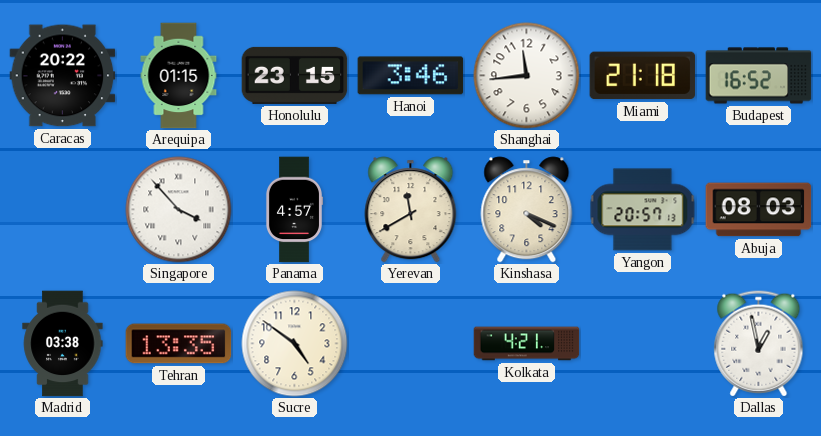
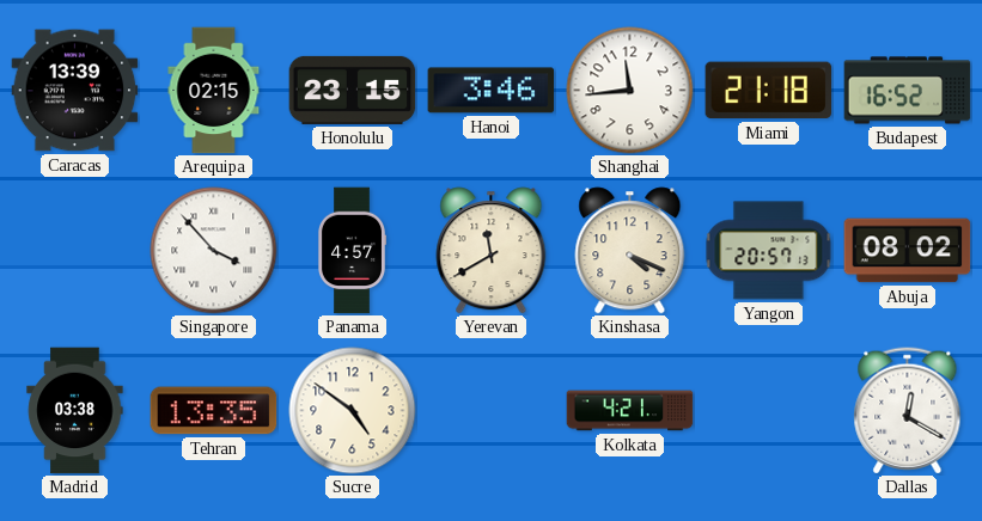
Caracas: 20:22 -> 13:39 (75, 91)
Arequipa: 01:15 -> 02:15 (214, 91)
Abuja: 08:03 -> 08:02 (908, 251)
Dallas: 12:58 -> 12:20 (908, 411)
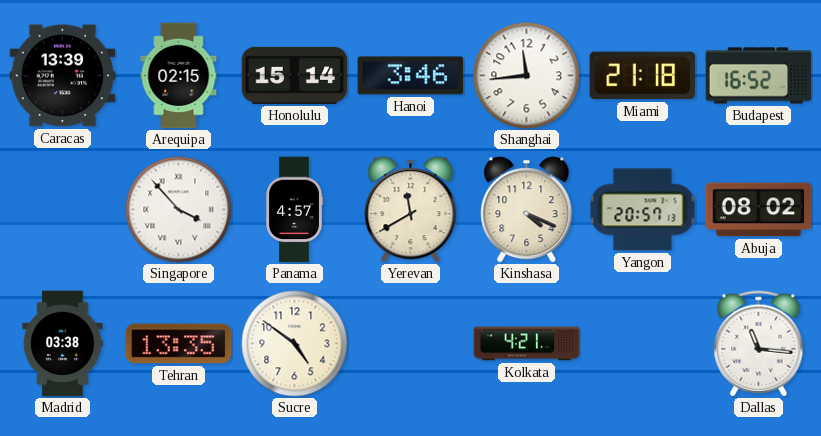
Honolulu: 23:15 -> 15:14 (295, 75)
Dallas: 12:20 -> 11:16 (759, 344)
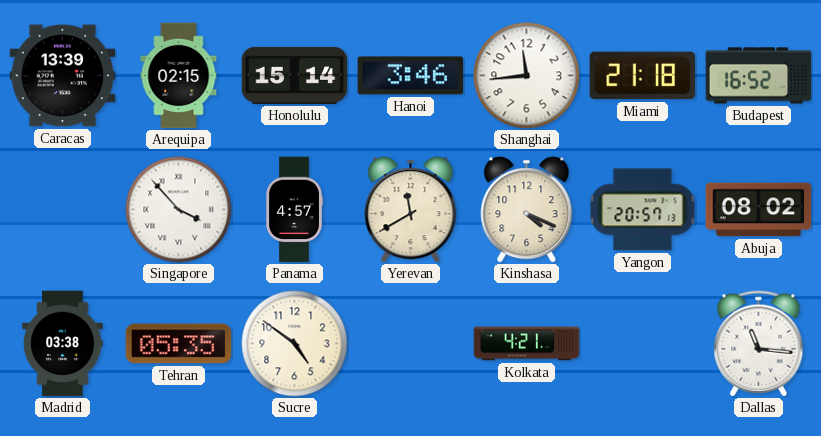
Tehran: 13:35 -> 05:35 (179, 344)
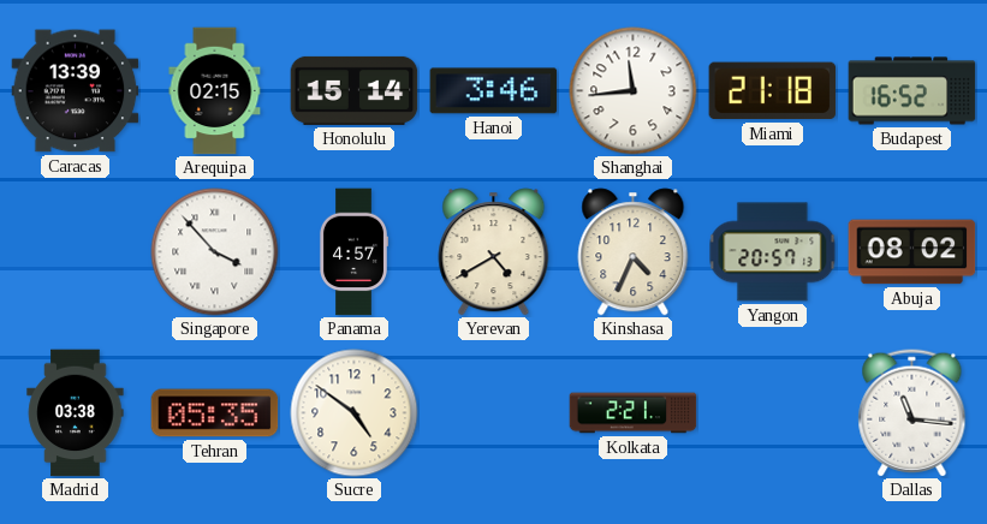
Yerevan: 11:40 -> 4:40 (494, 252)
Kinshasa: 4:19 -> 4:34 (634, 252)
Kolkata: 4:21 -> 2:21 (634, 413)
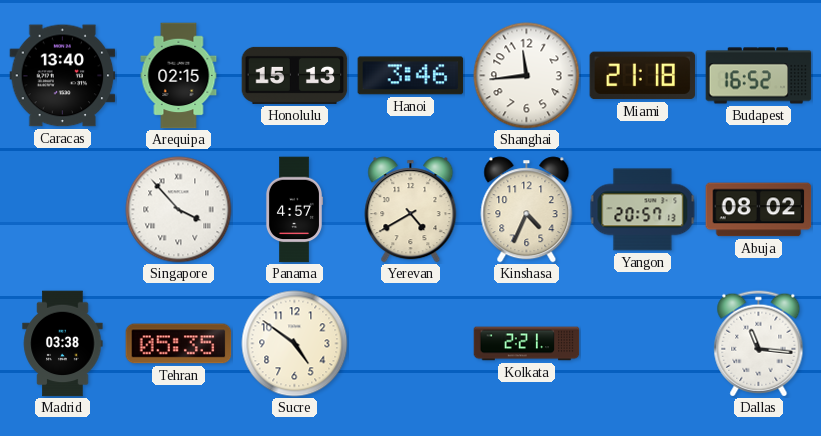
Caracas: 13:39 -> 13:40 (63, 76)
Honolulu: 15:14 -> 15:13 (295, 75)
